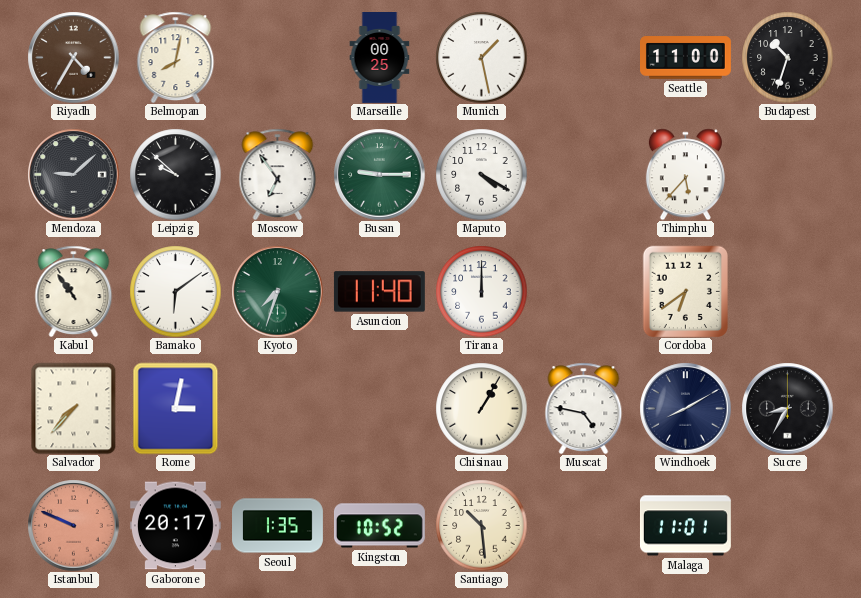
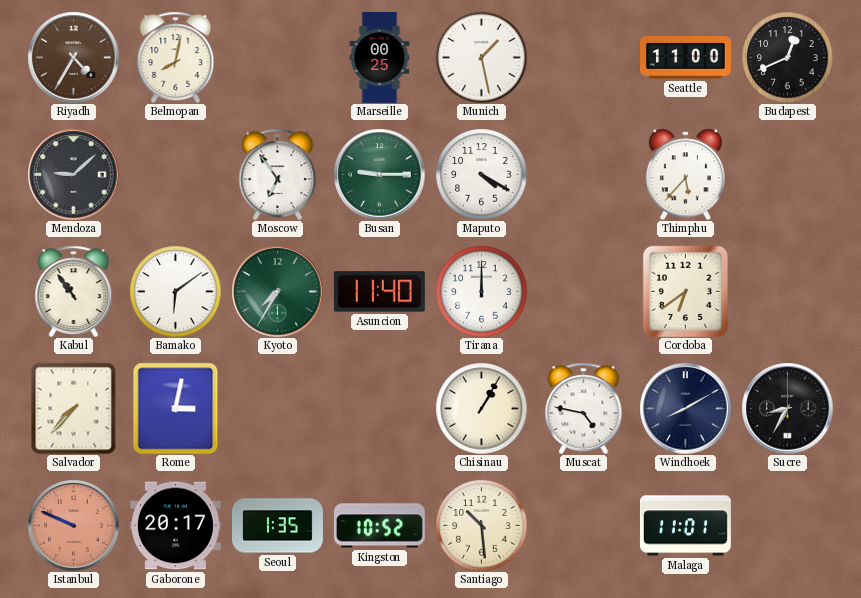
Budapest: 10:33 -> 12:41 (787, 57)
Leipzig: 9:52 -> none (175, 174)
Kyoto: 7:33 -> 7:35 (277, 291)
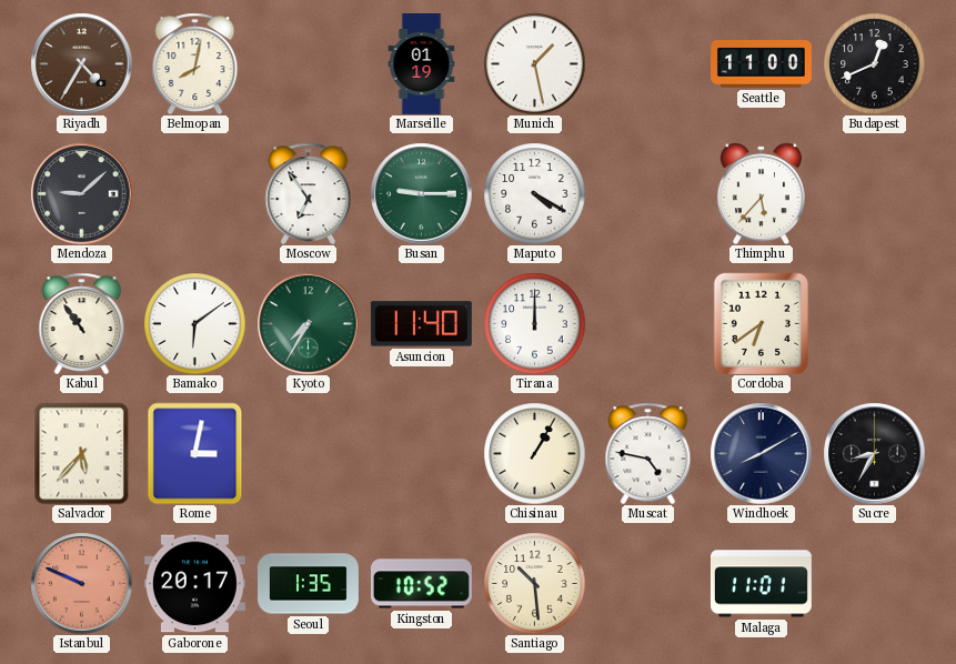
Marseille: 00:25 -> 01:19 (422, 64)
Salvador: 7:37 -> 5:37 (82, 453)
